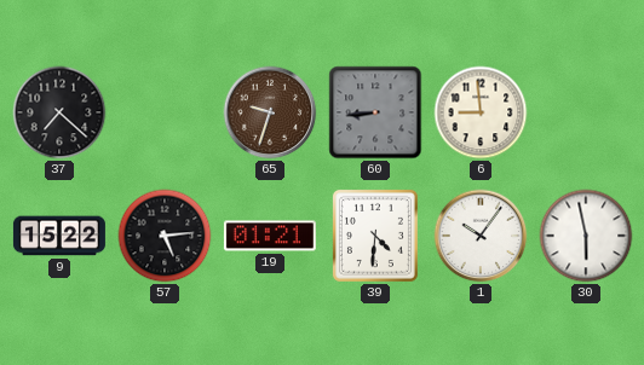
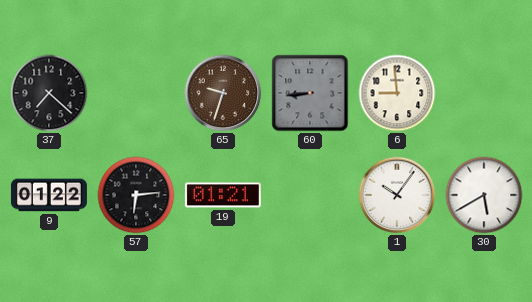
9: 15:22 -> 01:22 (49, 195)
57: 5:14 -> 6:14 (136, 195)
39: 4:31 -> none (375, 236)
30: 5:58 -> 5:40 (484, 195)
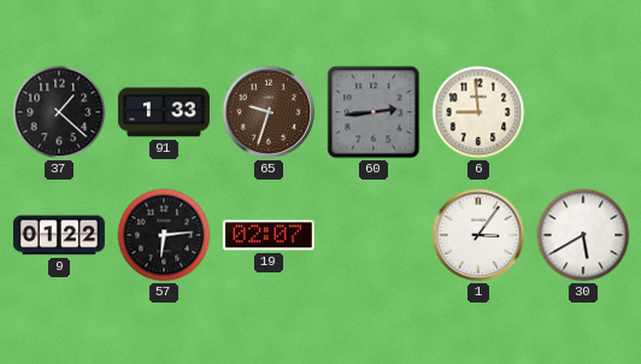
37: 7:22 -> 1:22 (59, 112)
91: none -> 1:33 (164, 112)
60: 8:44 -> 2:44 (374, 112)
19: 01:21 -> 02:07 (269, 235)
1: 10:06 -> 3:06 (478, 235)
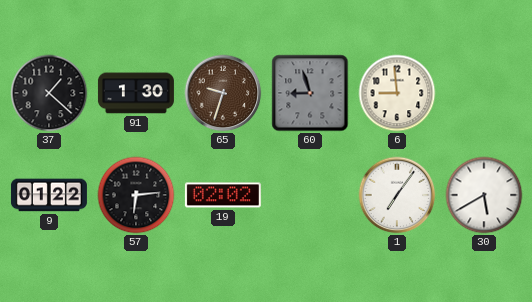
91: 1:33 -> 1:30 (136, 93)
60: 2:44 -> 8:57 (310, 93)
19: 02:07 -> 02:02 (223, 195)
1: 3:06 -> 7:06 (397, 195)
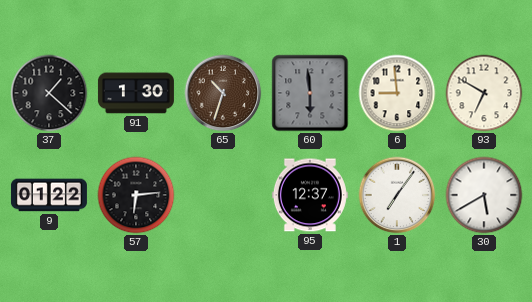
65: 9:33 -> 10:33 (223, 93)
60: 8:57 -> 5:59 (310, 93)
93: none -> 6:50 (484, 93)
19: 02:02 -> none (223, 195)
95: none -> 12:37 (310, 195)
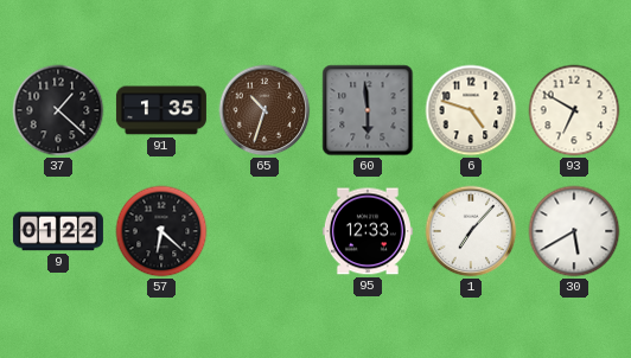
91: 1:30 -> 1:35 (161, 110)
6: 8:59 -> 4:48 (471, 110)
57: 6:14 -> 6:22 (161, 231)
95: 12:37 -> 12:33 (368, 231)
1: 7:06 -> 7:07 (471, 231)
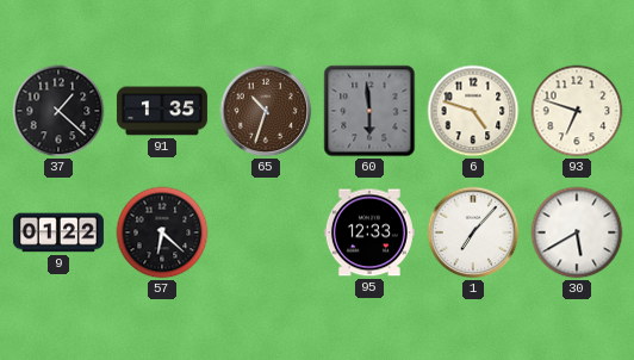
93: 6:50 -> 6:48 (577, 111)
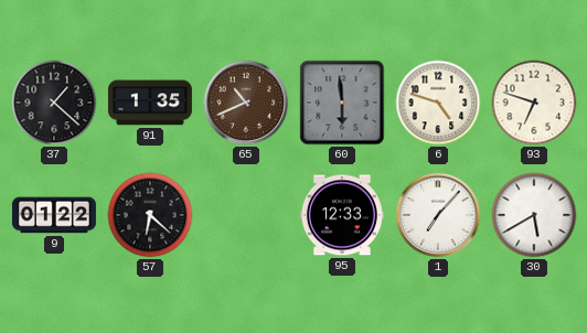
65: 10:33 -> 10:41 (246, 103)
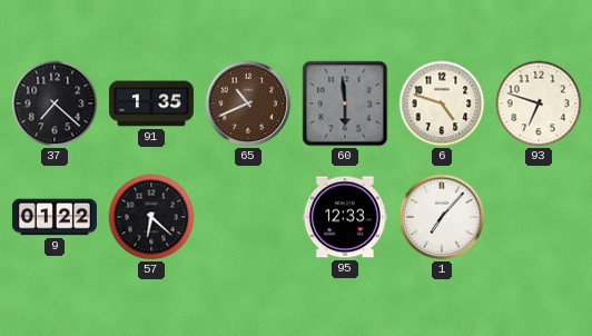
37: 1:22 -> 7:22 (55, 103)
30: 5:40 -> none (534, 215)
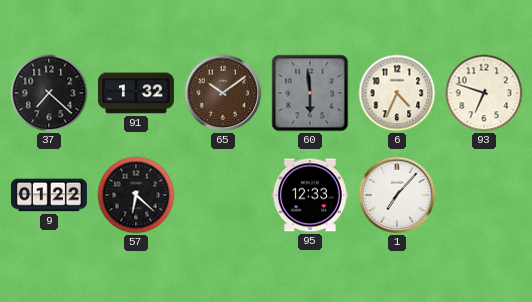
91: 1:35 -> 1:32 (136, 93)
65: 10:41 -> 10:09 (223, 93)
6: 4:48 -> 4:34 (397, 93)
